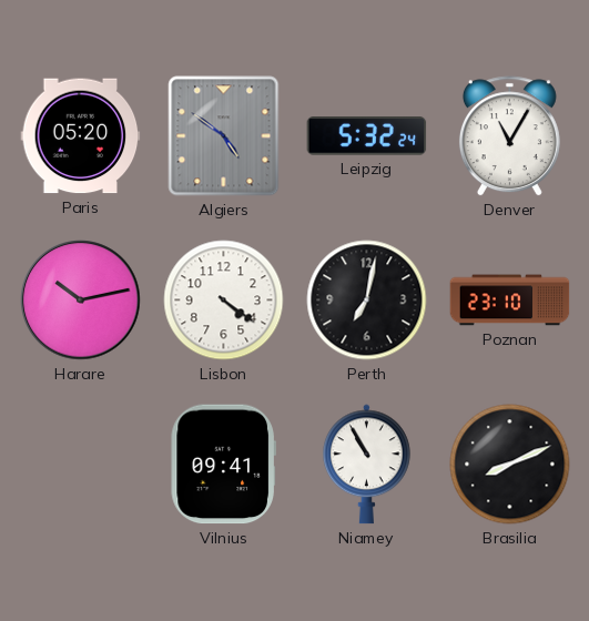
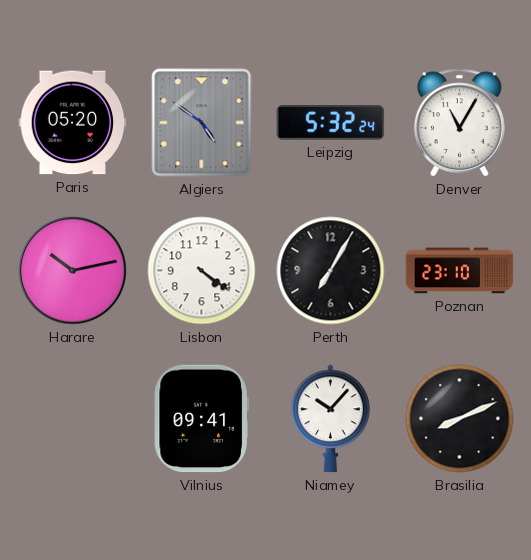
Perth: 7:02 -> 7:05 (331, 271)
Niamey: 10:55 -> 10:07 (331, 419)
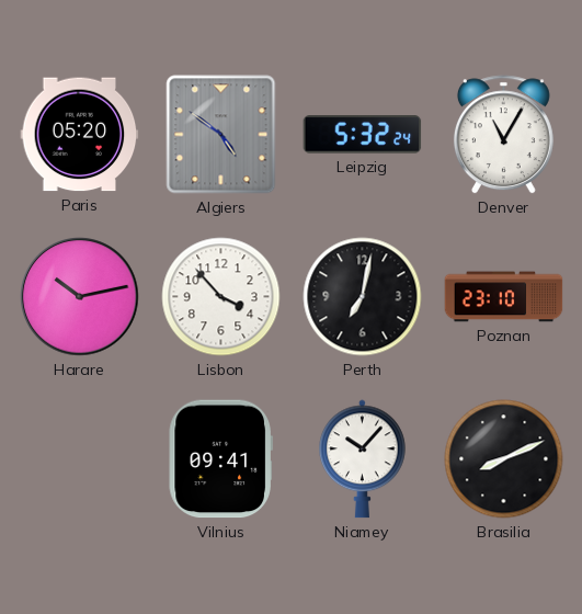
Lisbon: 4:21 -> 3:53 (221, 297)
Perth: 7:05 -> 7:02 (363, 297)
